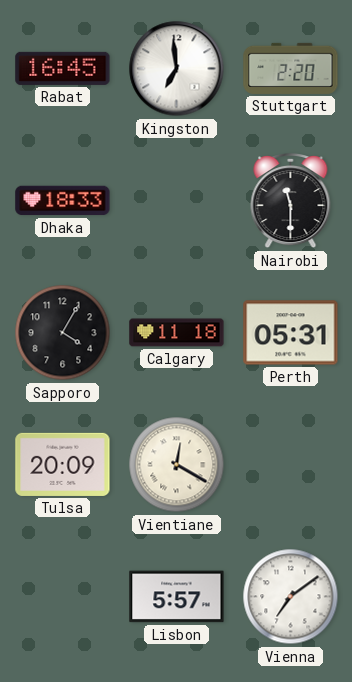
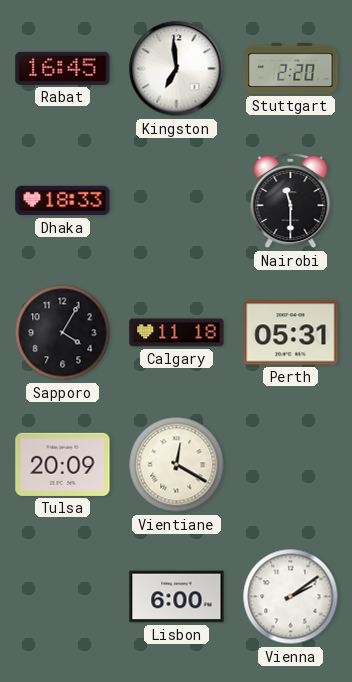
Lisbon: 5:57 -> 6:00 (177, 597)
Vienna: 7:09 -> 2:09 (291, 597)
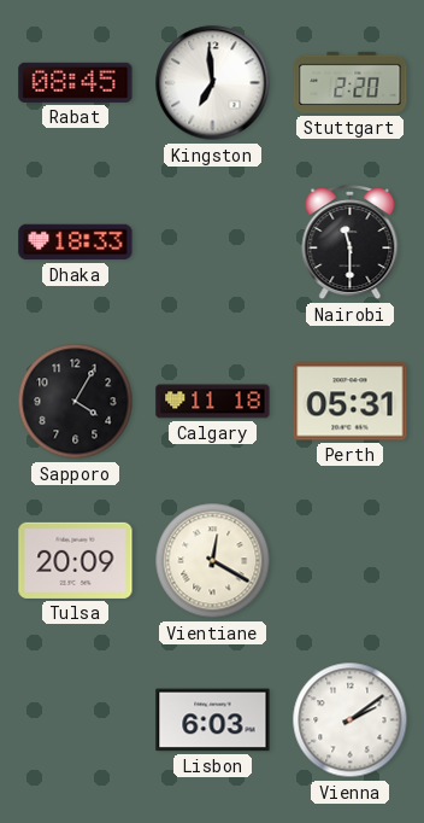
Rabat: 16:45 -> 08:45 (76, 82)
Lisbon: 6:00 -> 6:03 (213, 720)
